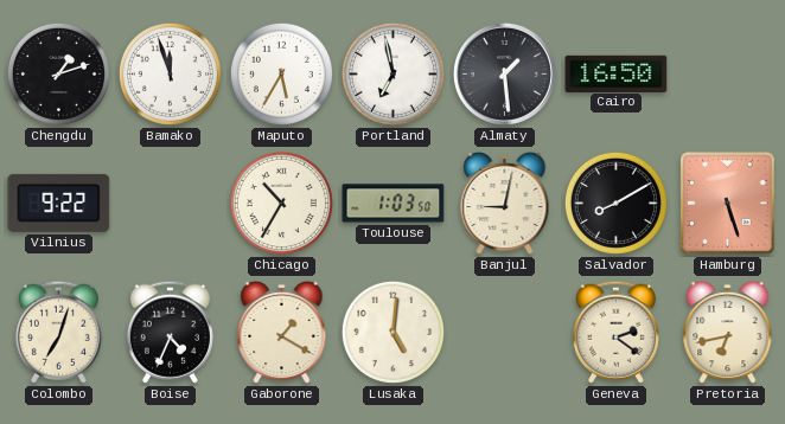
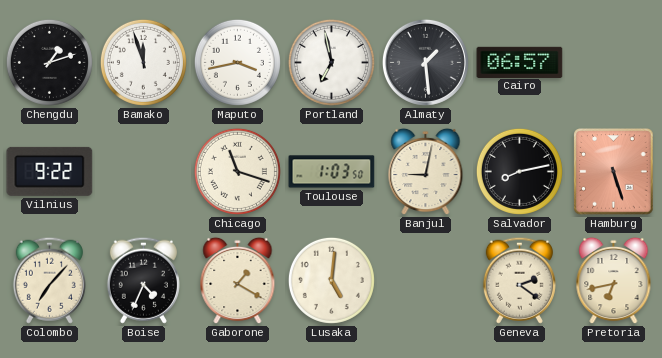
Maputo: 5:35 -> 3:43 (237, 62)
Cairo: 16:50 -> 06:57 (520, 62)
Chicago: 10:35 -> 11:18 (237, 171)
Salvador: 8:10 -> 8:13 (519, 171)
Colombo: 7:03 -> 7:07 (49, 280)
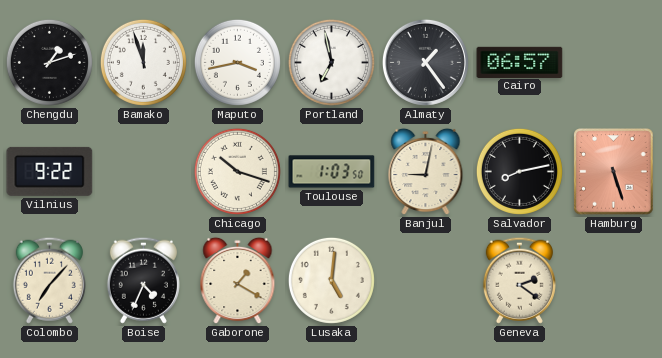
Almaty: 1:29 -> 1:24 (425, 62)
Chicago: 11:18 -> 10:18 (237, 171)
Pretoria: 6:43 -> none (614, 281)
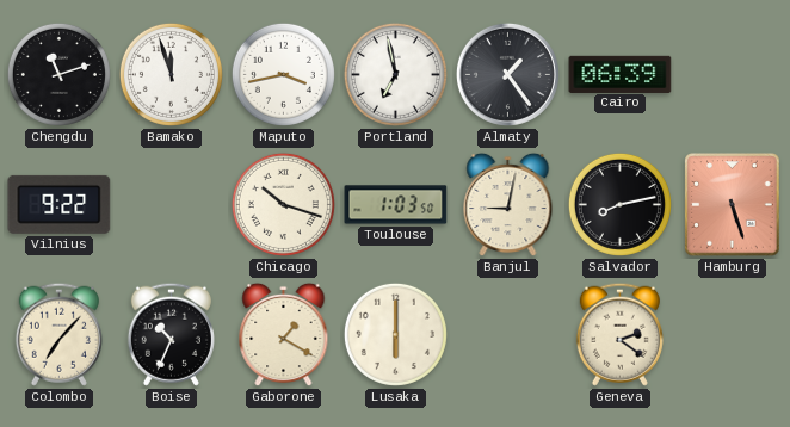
Chengdu: 1:12 -> 11:12 (58, 74)
Cairo: 06:57 -> 06:39 (621, 74)
Boise: 4:34 -> 10:34 (171, 334)
Lusaka: 5:01 -> 6:00 (395, 334)
